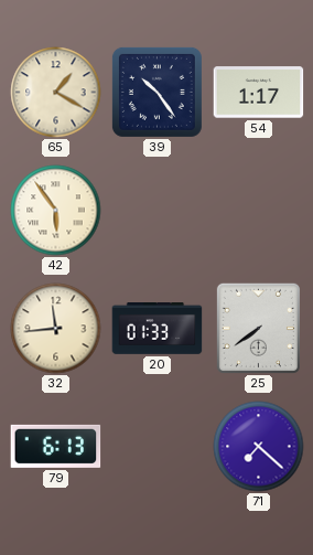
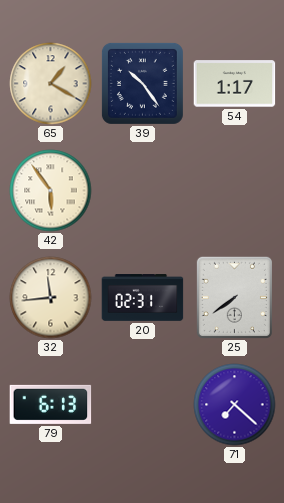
20: 01:33 -> 02:31 (143, 298)
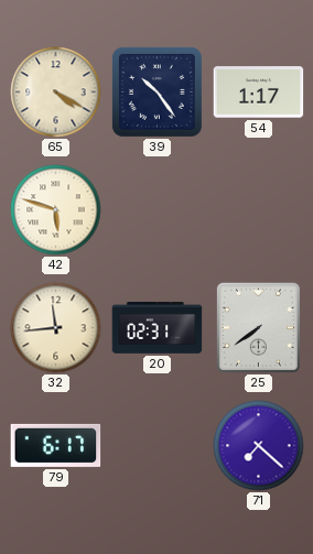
65: 1:20 -> 4:20 (56, 93)
42: 5:54 -> 5:48 (56, 210)
79: 6:13 -> 6:17 (56, 445)
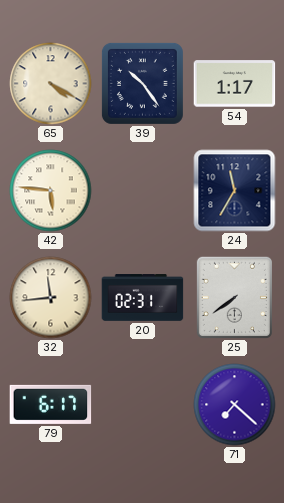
42: 5:48 -> 5:46 (51, 191)
24: none -> 11:35 (235, 191)
